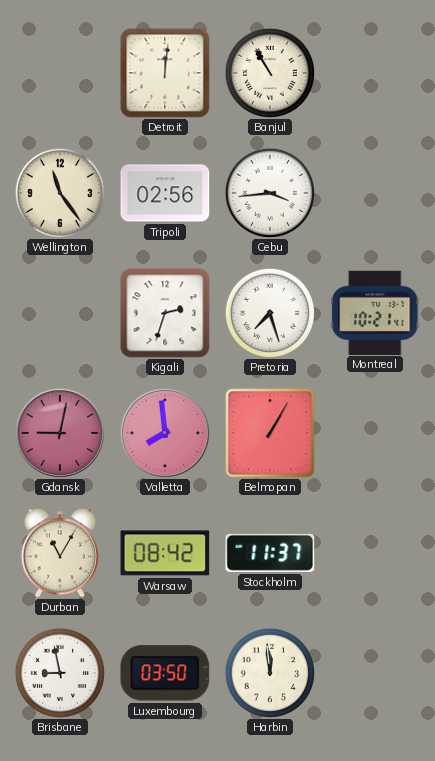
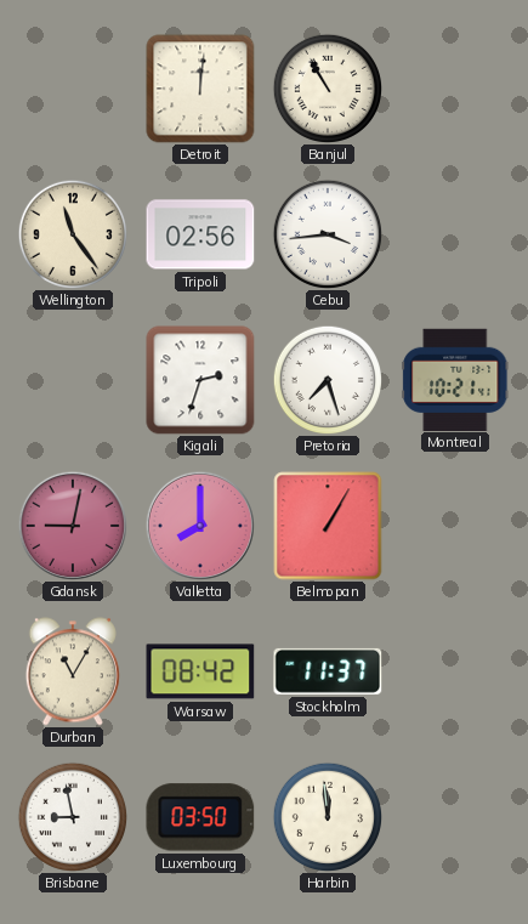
Valletta: 7:59 -> 8:00 (199, 525)
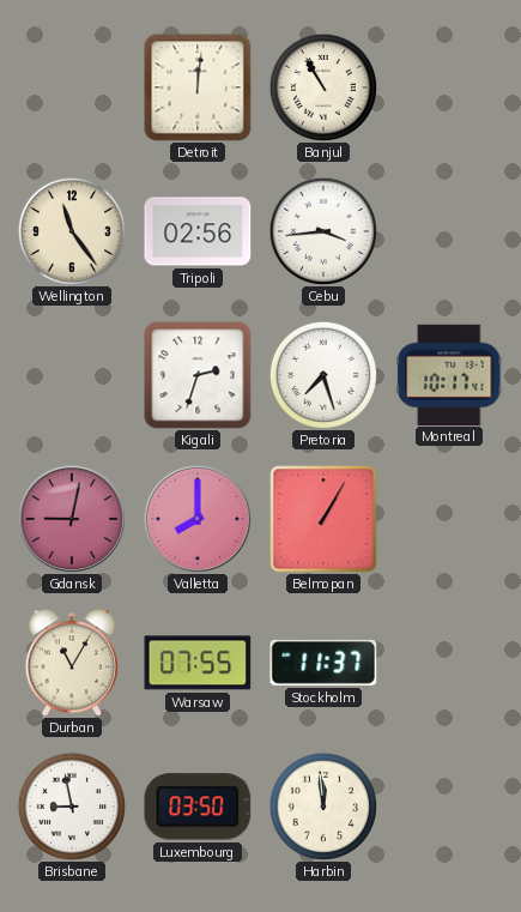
Montreal: 10:21 -> 10:17 (449, 374)
Warsaw: 08:42 -> 07:55 (198, 663)
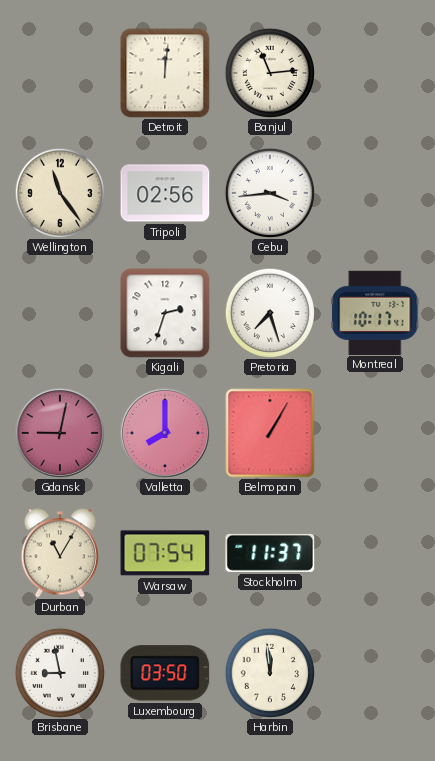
Banjul: 10:55 -> 11:14 (269, 72)
Warsaw: 07:55 -> 07:54 (165, 553)
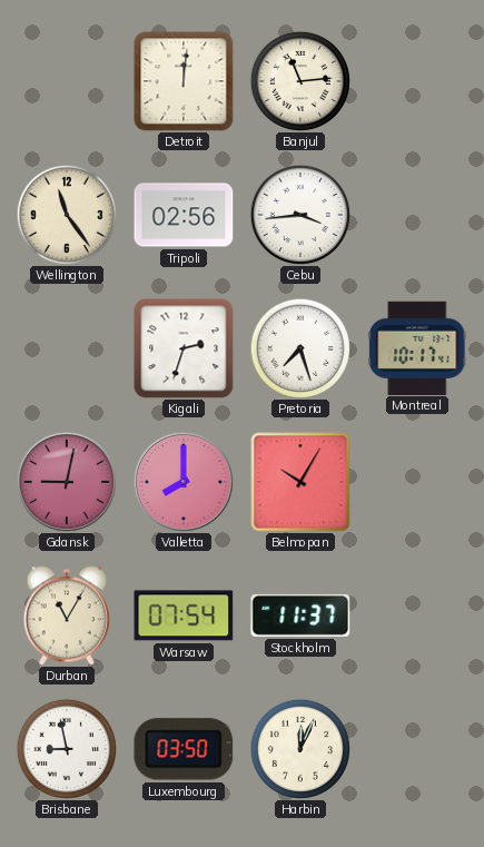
Belmopan: 1:05 -> 10:05 (300, 482)
Harbin: 11:59 -> 12:04 (299, 748)
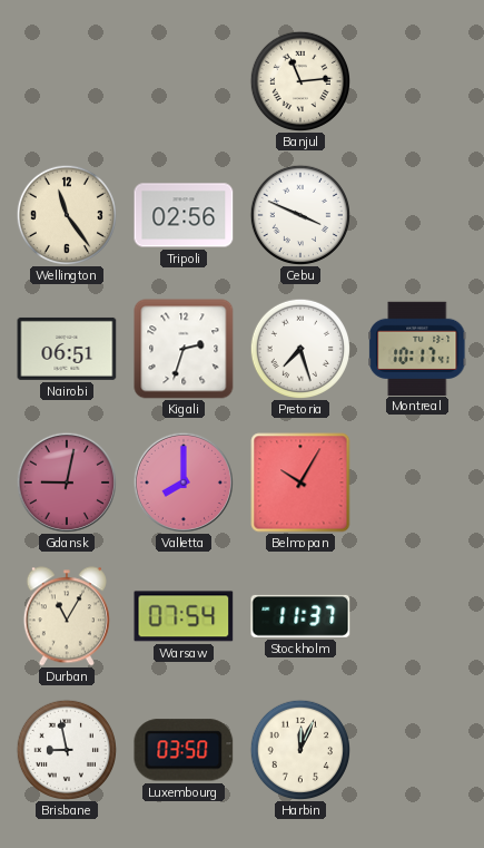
Detroit: 12:01 -> none (184, 81)
Cebu: 3:44 -> 3:49 (299, 214)
Nairobi: none -> 06:51 (67, 349)
